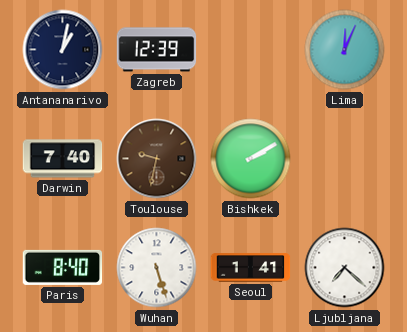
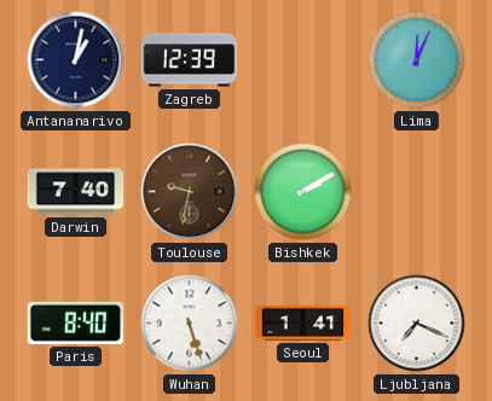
Ljubljana: 7:22 -> 7:19 (417, 324)
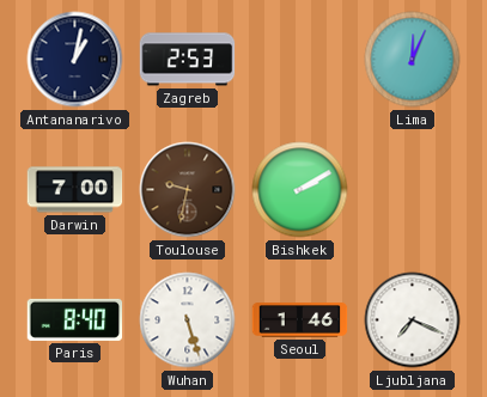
Zagreb: 12:39 -> 2:53 (188, 60)
Darwin: 7:40 -> 7:00 (75, 190)
Seoul: 1:41 -> 1:46 (300, 320)
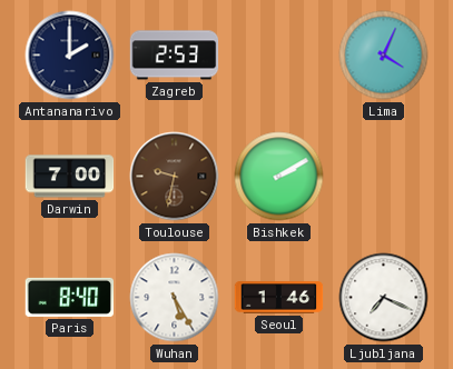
Antananarivo: 1:02 -> 2:00 (70, 56)
Lima: 12:04 -> 4:04 (384, 56)
Wuhan: 5:27 -> 5:25 (175, 298)
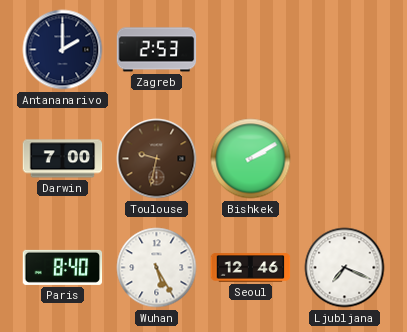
Lima: 4:04 -> none (384, 56)
Seoul: 1:46 -> 12:46 (251, 268)
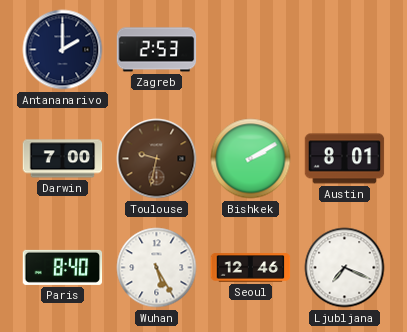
Austin: none -> 8:01 (345, 159)
